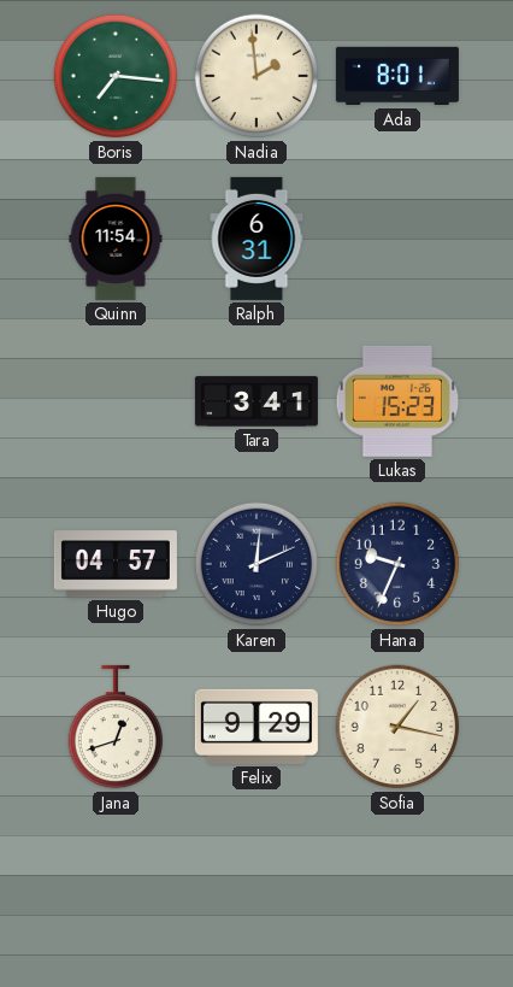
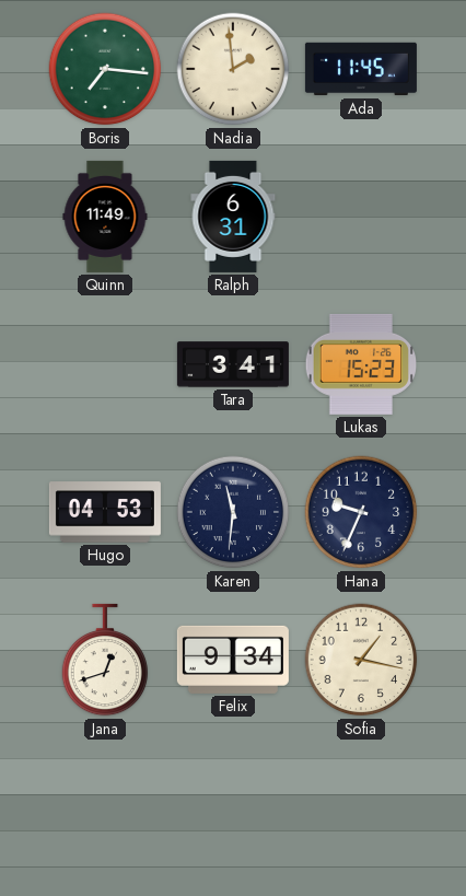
Ada: 8:01 -> 11:45 (361, 69)
Quinn: 11:54 -> 11:49 (105, 217)
Hugo: 04:57 -> 04:53 (105, 512)
Karen: 12:11 -> 11:31 (233, 512)
Felix: 9:29 -> 9:34 (233, 660)
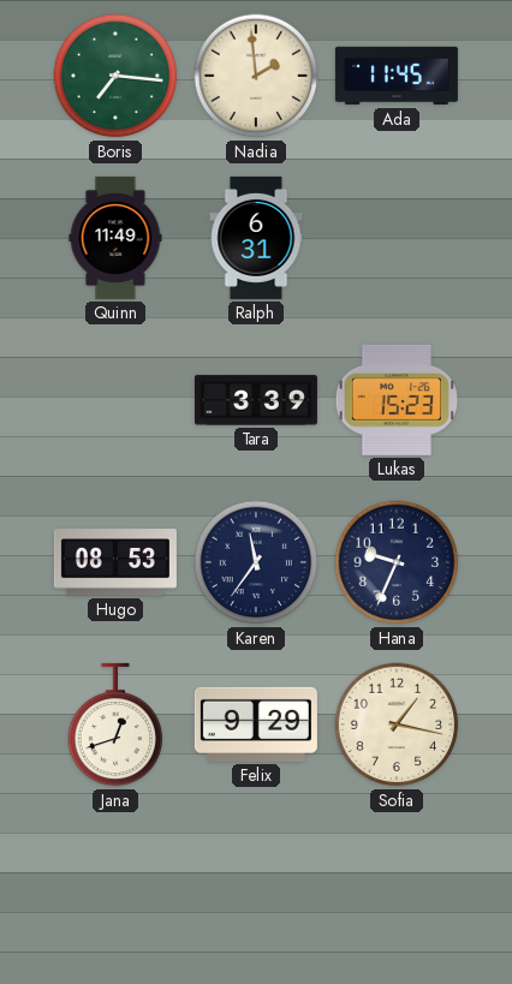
Tara: 3:41 -> 3:39 (256, 400)
Hugo: 04:53 -> 08:53 (115, 562)
Karen: 11:31 -> 11:36 (256, 562)
Felix: 9:34 -> 9:29 (256, 724)
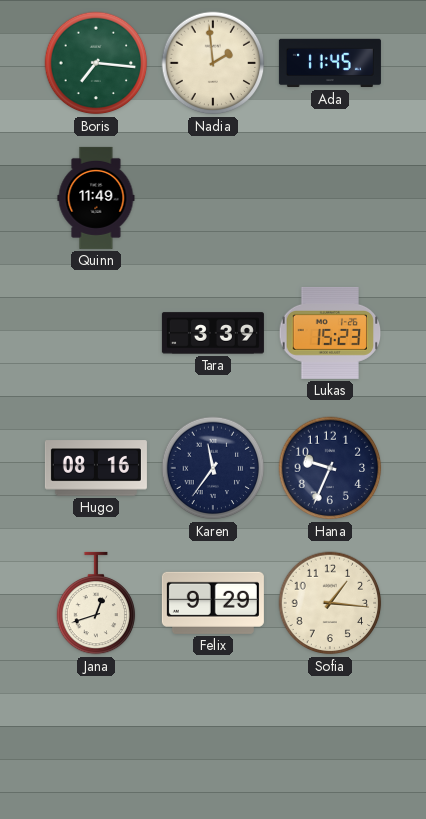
Ralph: 6:31 -> none (256, 238)
Hugo: 08:53 -> 08:16 (96, 468)
Sofia: 1:17 -> 1:16 (330, 603)
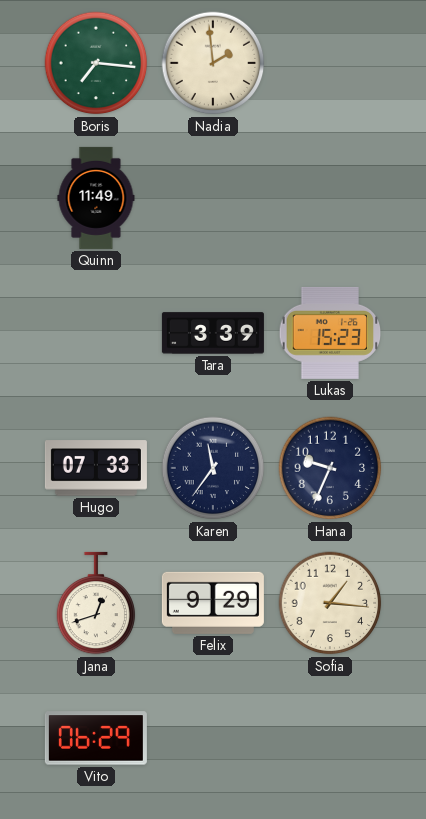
Ada: 11:45 -> none (330, 63)
Hugo: 08:16 -> 07:33 (96, 468)
Vito: none -> 06:29 (96, 738)
